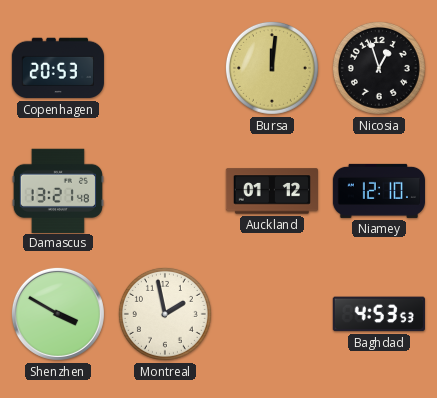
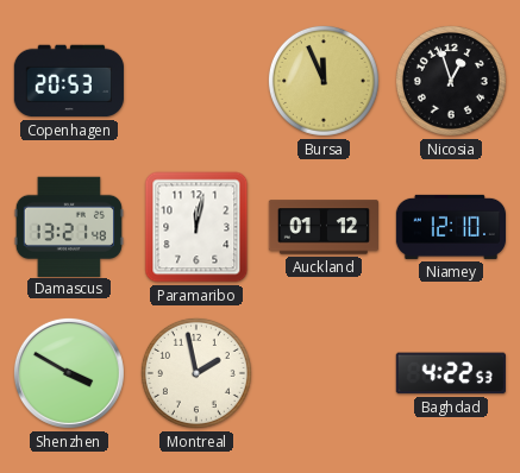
Bursa: 12:01 -> 11:56 (324, 81)
Paramaribo: none -> 12:02 (196, 227)
Baghdad: 4:53 -> 4:22 (451, 373)
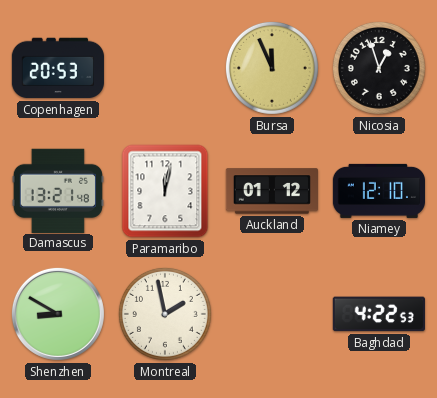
Shenzhen: 3:50 -> 8:50 (58, 314)
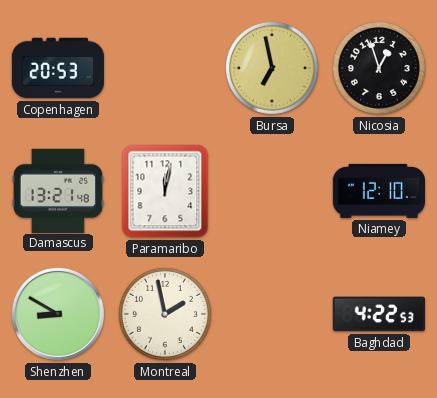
Bursa: 11:56 -> 6:58 (272, 68)
Auckland: 01:12 -> none (271, 191)
